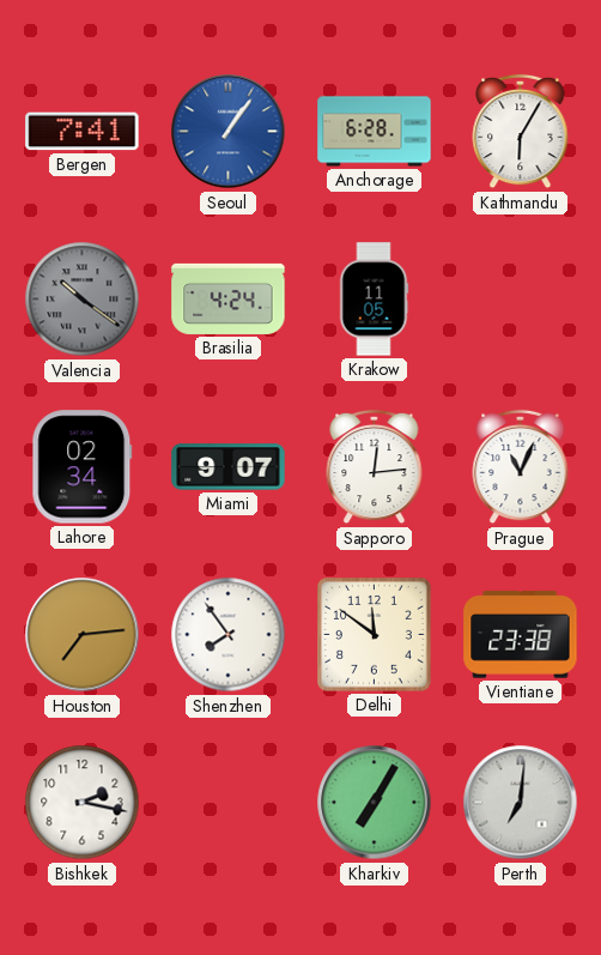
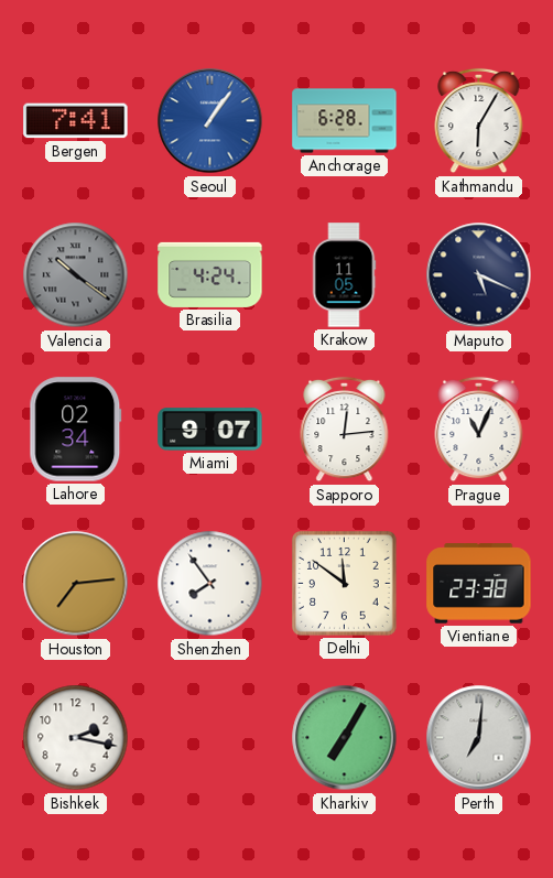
Maputo: none -> 5:19 (479, 275)
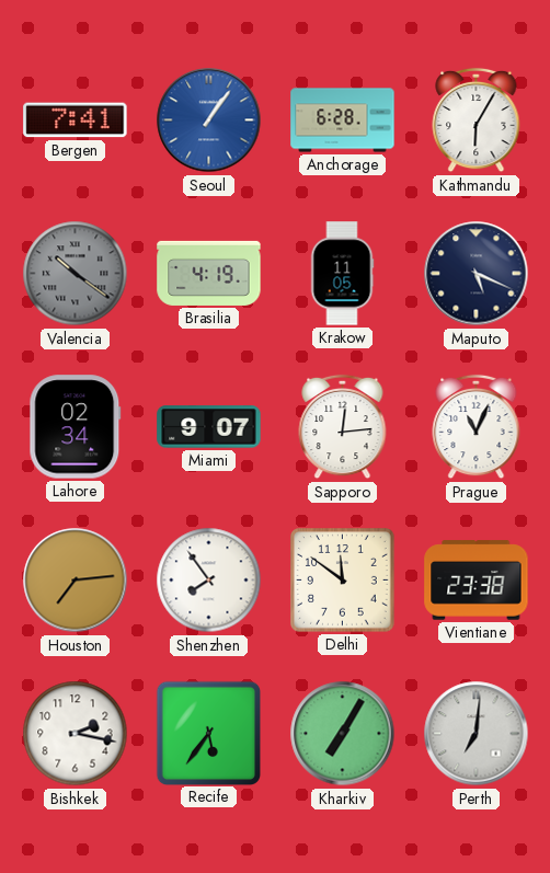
Brasilia: 4:24 -> 4:19 (209, 273)
Recife: none -> 5:36 (208, 733)
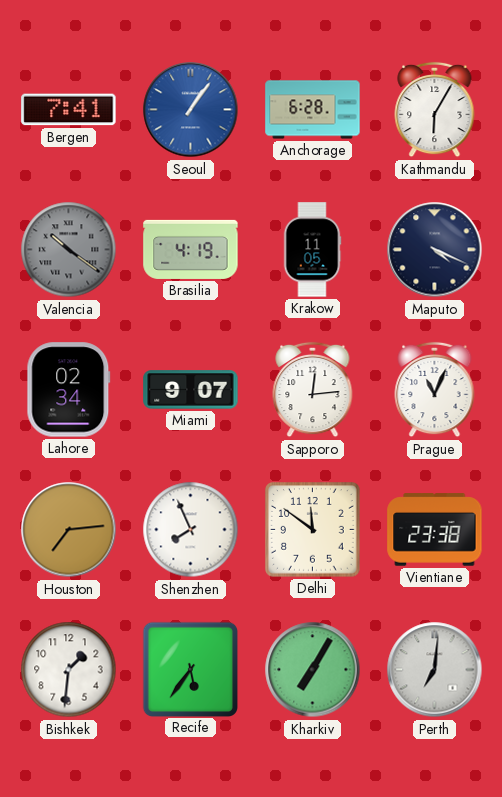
Maputo: 5:19 -> 4:19 (435, 250)
Shenzhen: 7:54 -> 7:56 (191, 530)
Bishkek: 2:17 -> 1:31 (69, 670)
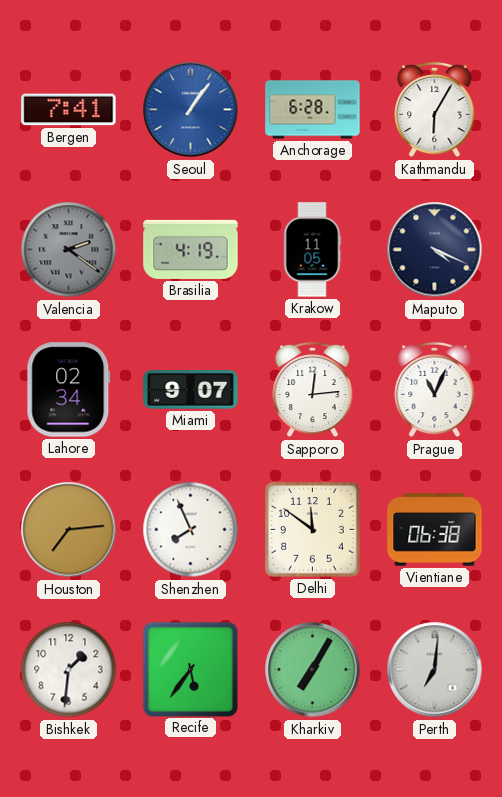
Valencia: 10:21 -> 2:21 (69, 250)
Vientiane: 23:38 -> 06:38 (435, 530)
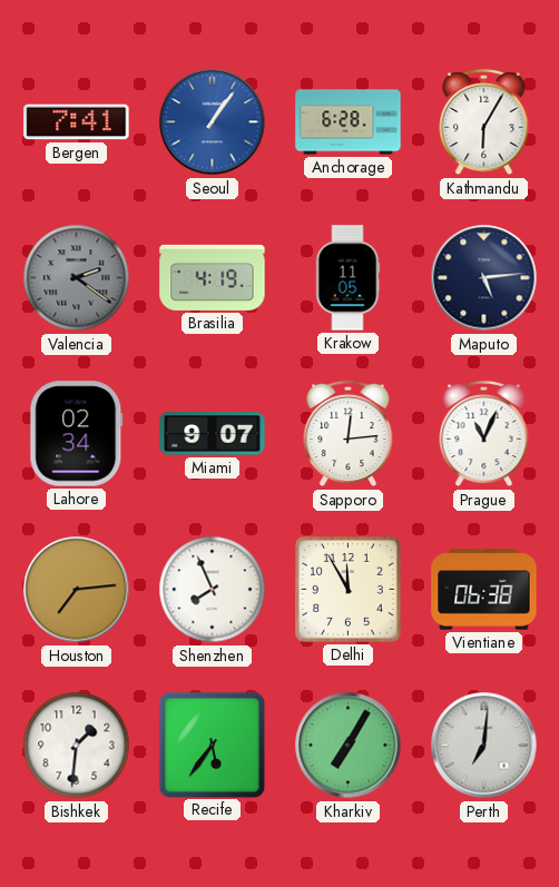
Maputo: 4:19 -> 5:14 (484, 278)
Delhi: 11:51 -> 11:55 (349, 590)
